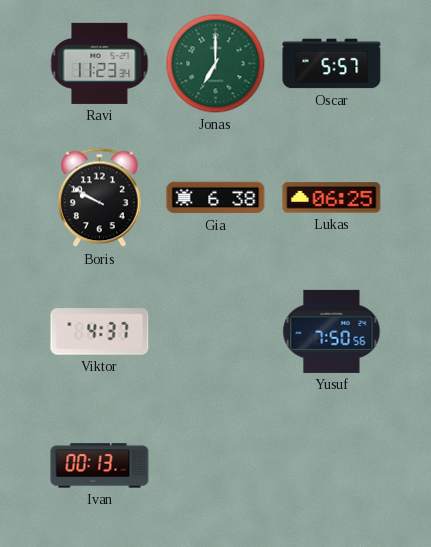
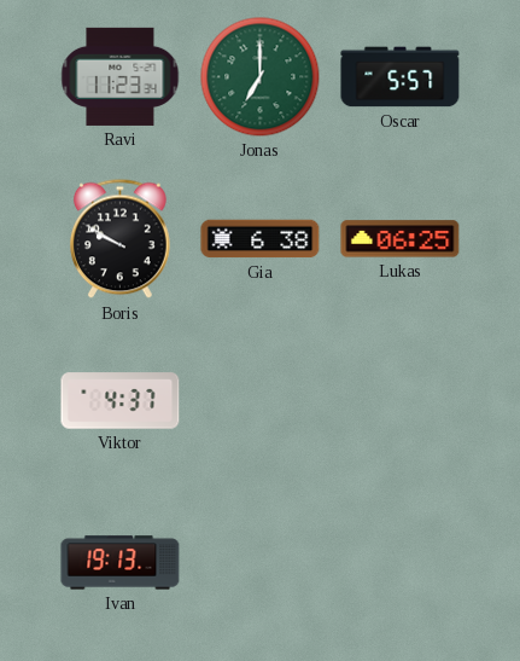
Yusuf: 7:50 -> none (332, 331)
Ivan: 00:13 -> 19:13 (121, 563)
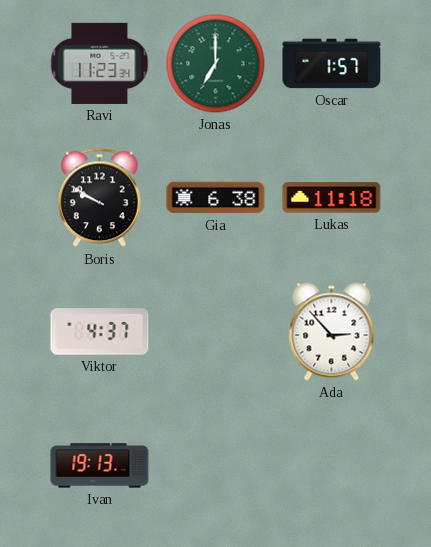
Oscar: 5:57 -> 1:57 (332, 64)
Lukas: 06:25 -> 11:18 (332, 198)
Ada: none -> 2:53 (332, 332)
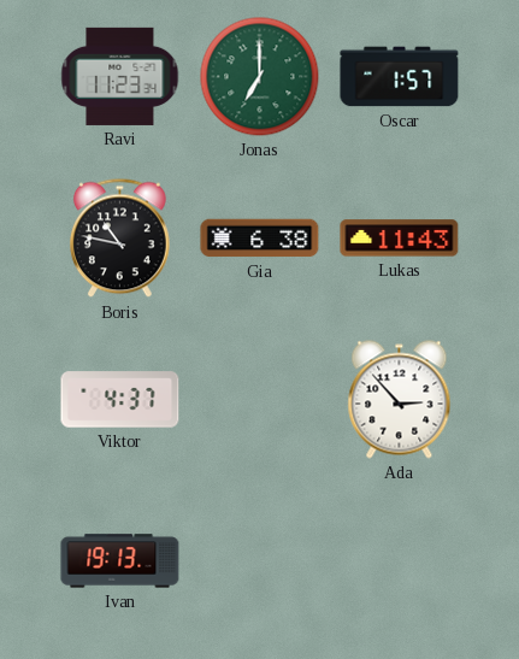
Boris: 9:50 -> 10:47 (120, 239)
Lukas: 11:18 -> 11:43 (400, 239)
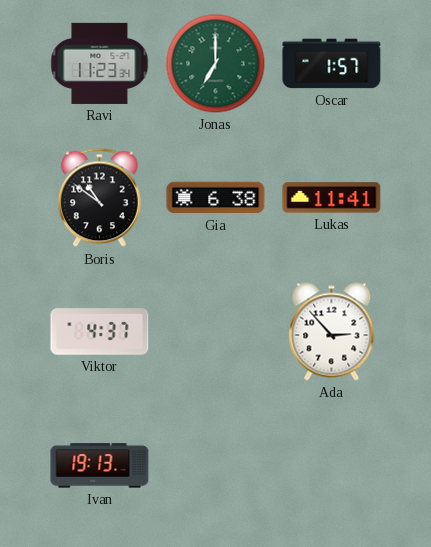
Boris: 10:47 -> 10:51 (100, 198)
Lukas: 11:43 -> 11:41 (332, 198)
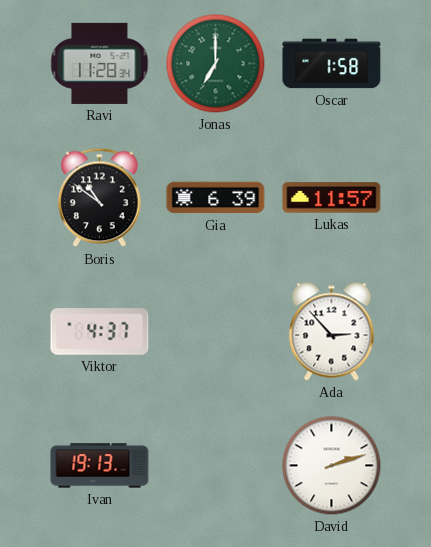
Ravi: 11:23 -> 11:28 (100, 63)
Oscar: 1:57 -> 1:58 (332, 64)
Gia: 6:38 -> 6:39 (216, 198)
Lukas: 11:41 -> 11:57 (332, 198)
David: none -> 2:12 (332, 466)
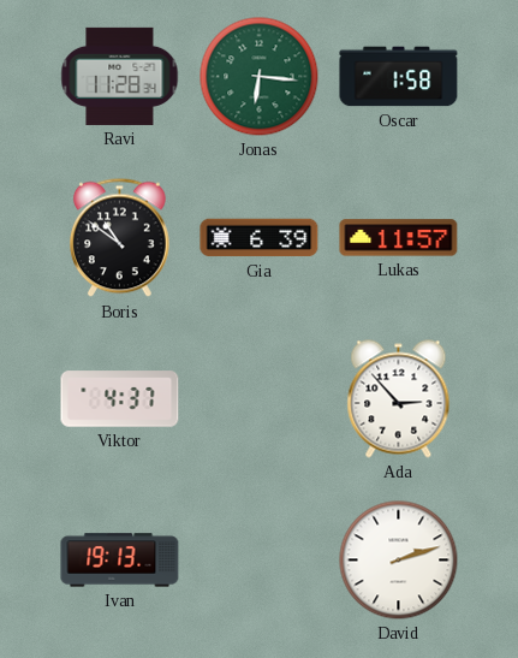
Jonas: 7:00 -> 6:16 (260, 77)
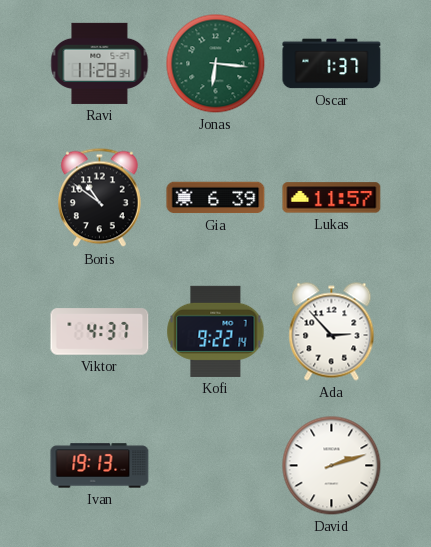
Oscar: 1:58 -> 1:37 (332, 64)
Kofi: none -> 9:22 (216, 331)
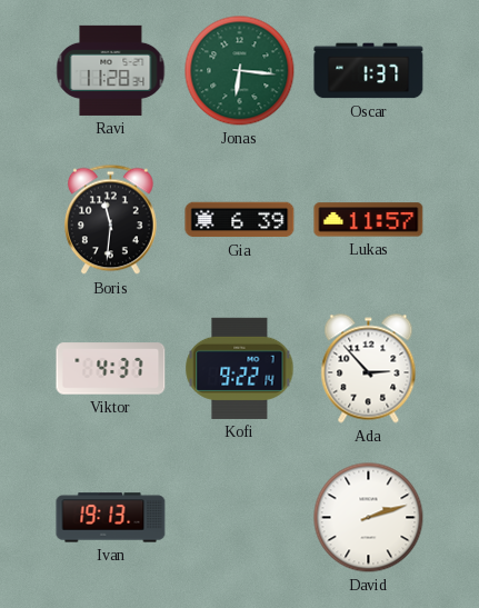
Boris: 10:51 -> 11:31 (111, 220)
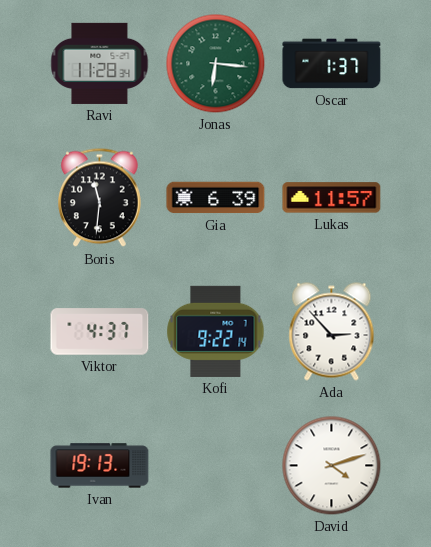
David: 2:12 -> 4:12 (332, 466)
